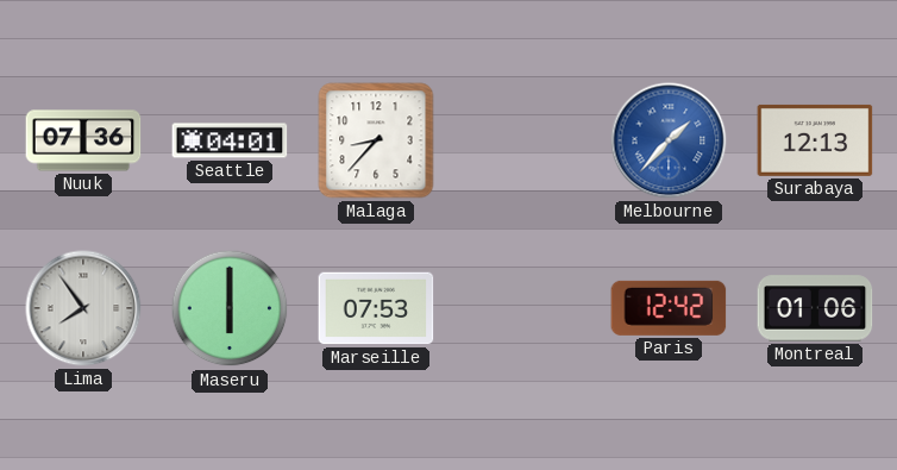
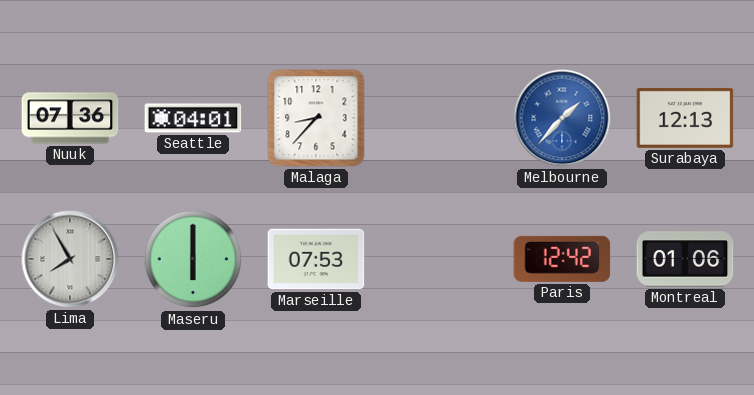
Lima: 7:54 -> 7:55 (70, 259)
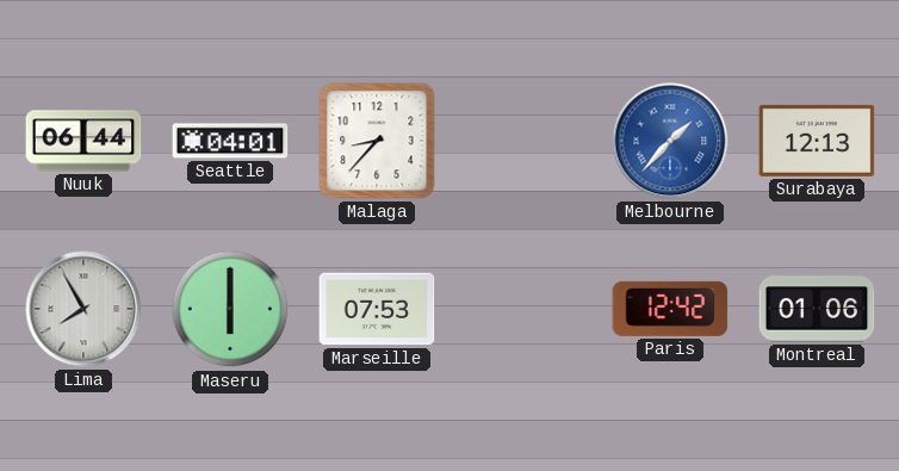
Nuuk: 07:36 -> 06:44 (83, 141)
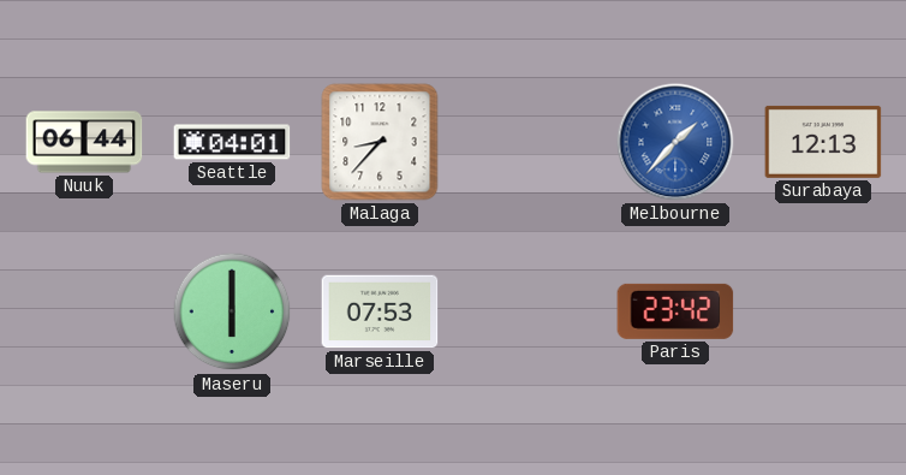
Lima: 7:55 -> none (83, 309)
Paris: 12:42 -> 23:42 (675, 311)
Montreal: 01:06 -> none (817, 309)
